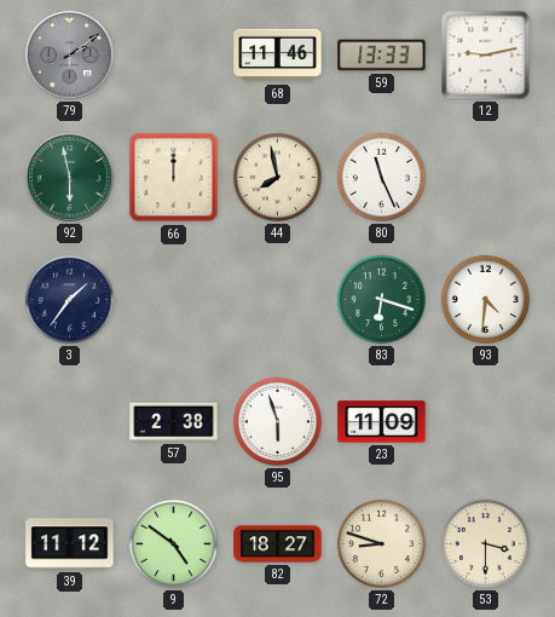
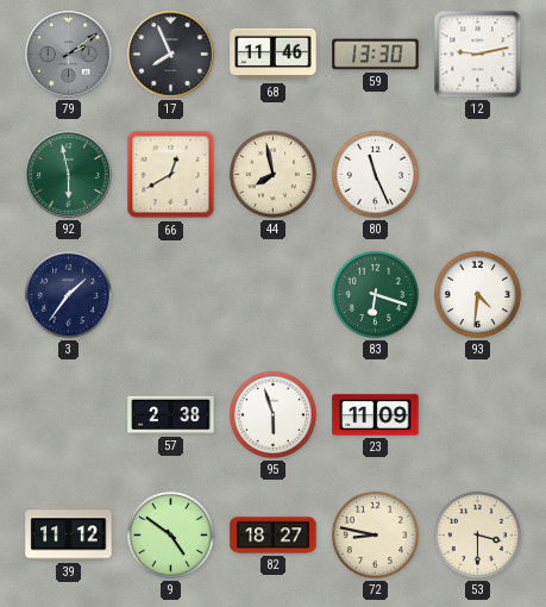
17: none -> 7:56 (171, 55)
59: 13:33 -> 13:30 (376, 55)
66: 12:00 -> 12:40 (171, 175)
72: 8:48 -> 8:47 (375, 534)
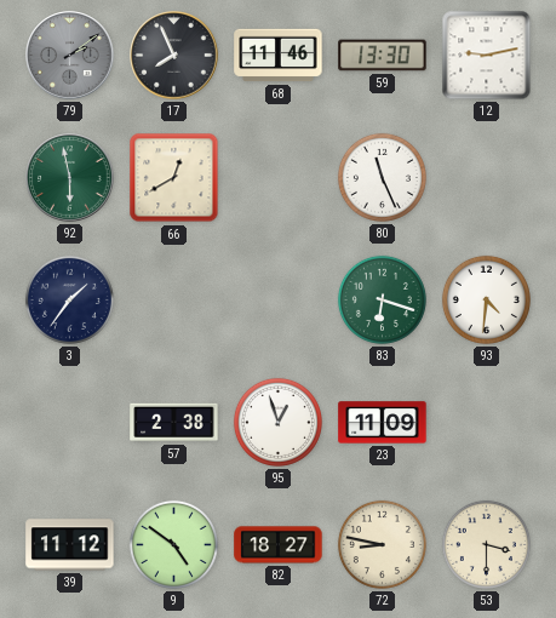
44: 7:58 -> none (272, 174)
95: 5:57 -> 12:57 (277, 422)
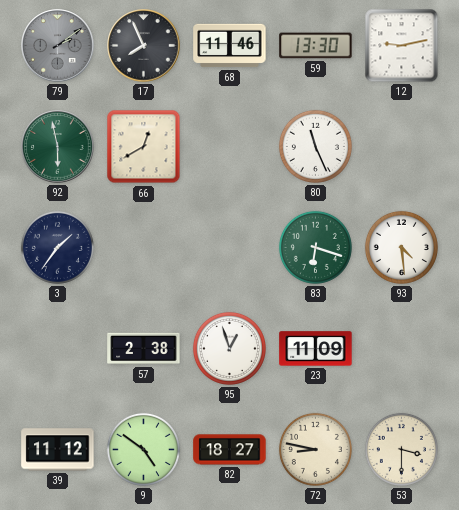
93: 4:31 -> 4:29 (401, 247)
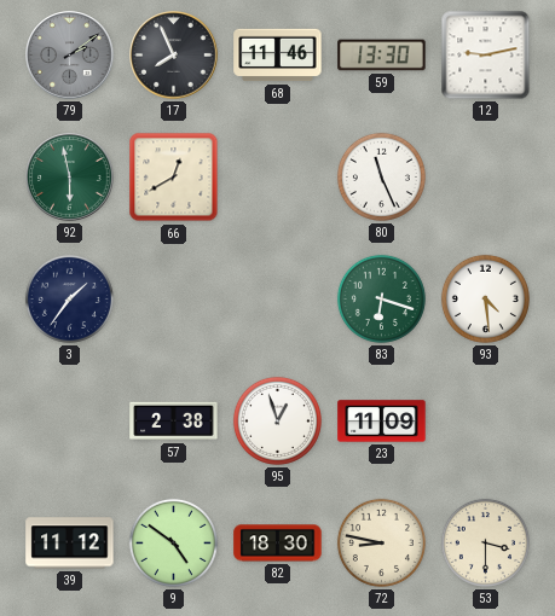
82: 18:27 -> 18:30 (278, 544)
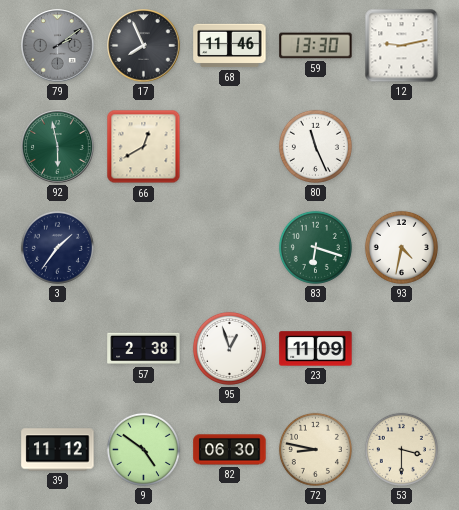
93: 4:29 -> 4:32 (401, 247)
82: 18:30 -> 06:30 (230, 450)
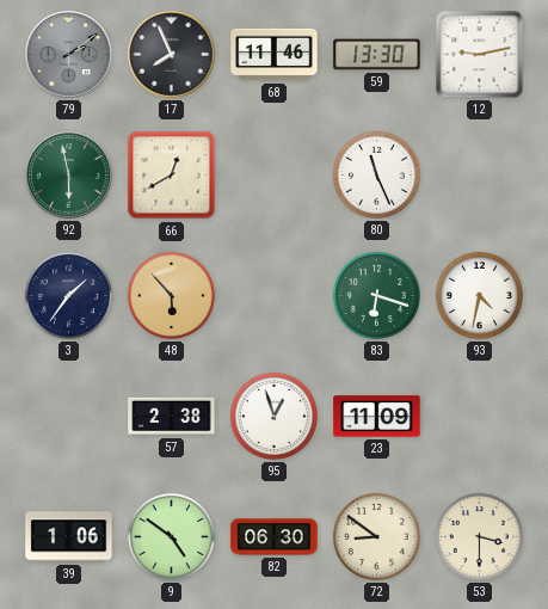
48: none -> 5:53 (171, 295)
39: 11:12 -> 1:06 (69, 537)
72: 8:47 -> 8:51 (376, 536)
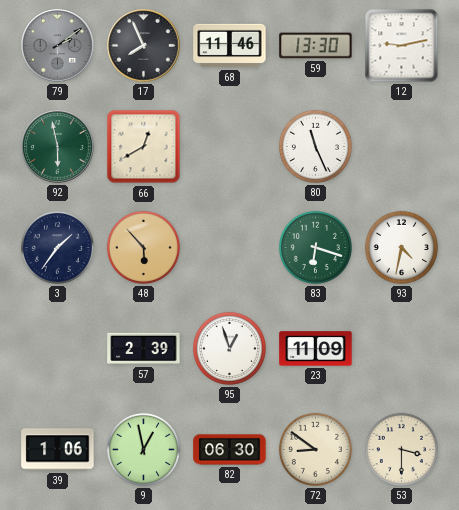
57: 2:38 -> 2:39 (144, 349)
9: 4:51 -> 12:58 (143, 449)
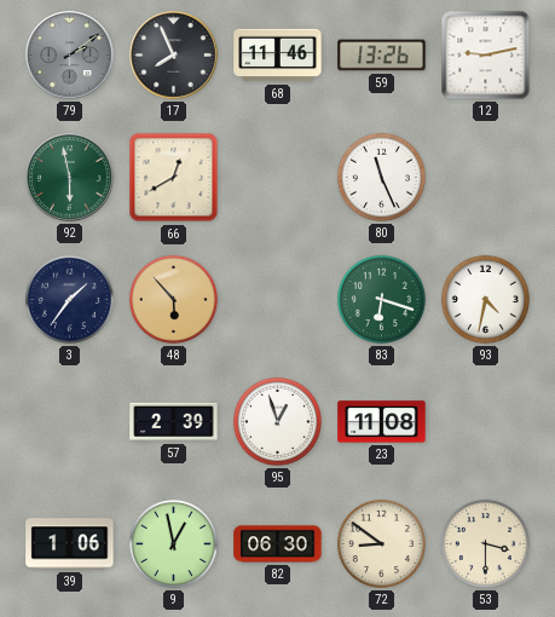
59: 13:30 -> 13:26 (382, 56)
23: 11:09 -> 11:08 (382, 422)
